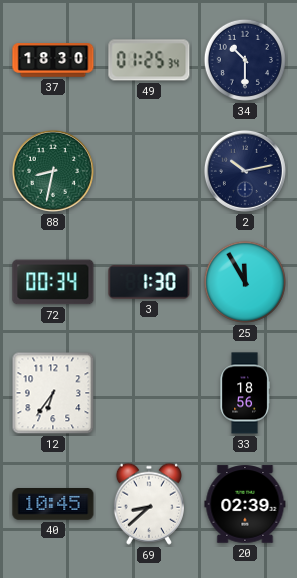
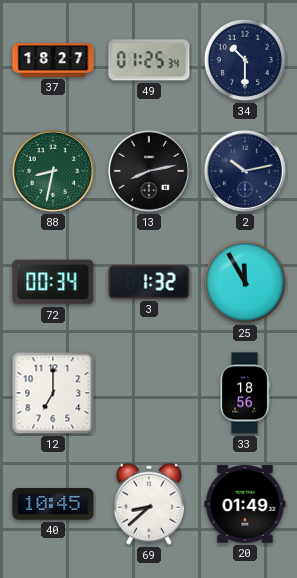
37: 18:30 -> 18:27 (53, 60)
13: none -> 8:13 (149, 171)
3: 1:30 -> 1:32 (149, 282)
12: 6:36 -> 7:00 (53, 393)
20: 02:39 -> 01:49 (245, 504)
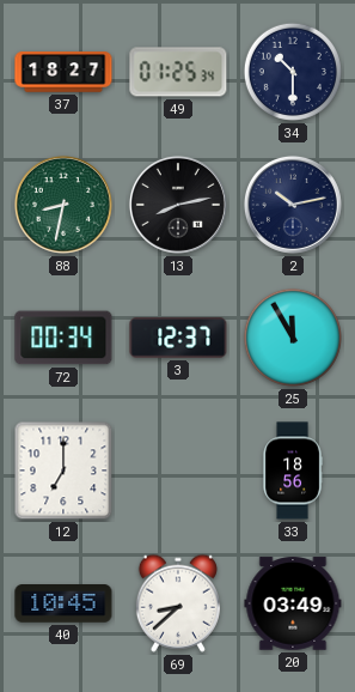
3: 1:32 -> 12:37 (178, 338)
20: 01:49 -> 03:49 (293, 603)
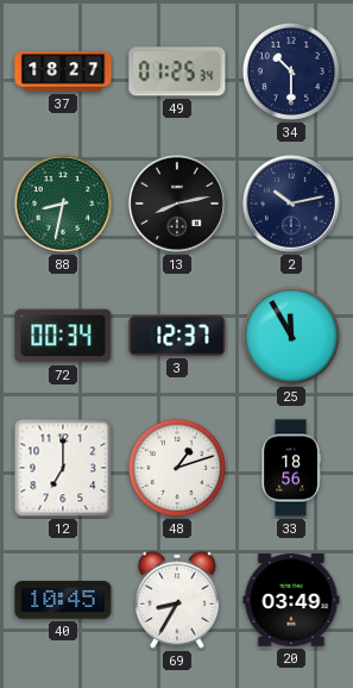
48: none -> 1:12 (177, 468)
69: 8:38 -> 8:35 (177, 600)
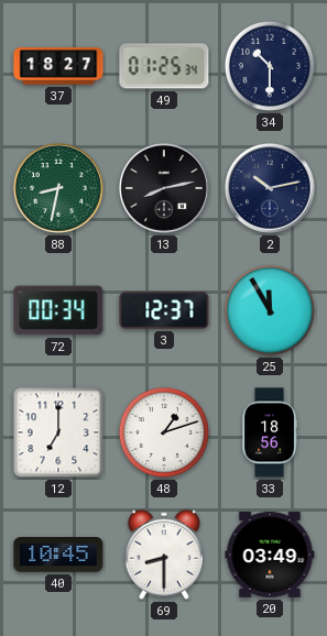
69: 8:35 -> 8:30 (164, 555)
